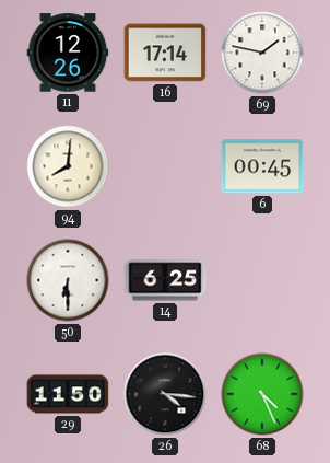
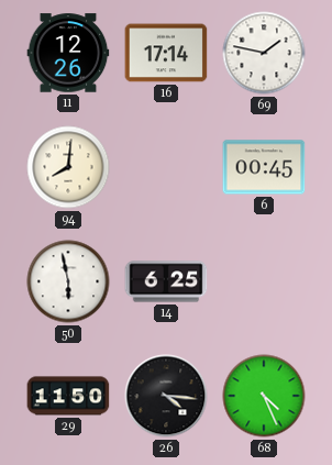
50: 6:30 -> 5:58 (68, 281)
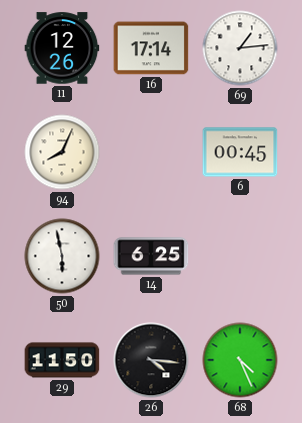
69: 1:47 -> 1:14 (240, 48)
94: 8:01 -> 8:04 (62, 152)
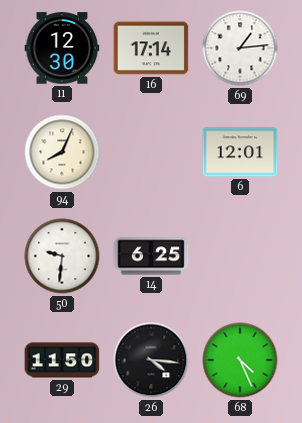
11: 12:26 -> 12:30 (62, 48)
6: 00:45 -> 12:01 (240, 152)
50: 5:58 -> 9:31 (62, 256)
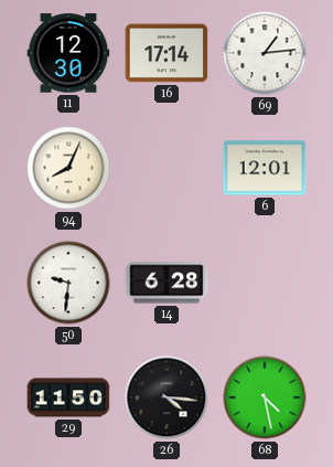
14: 6:25 -> 6:28 (166, 283)
68: 4:26 -> 4:28 (265, 397)
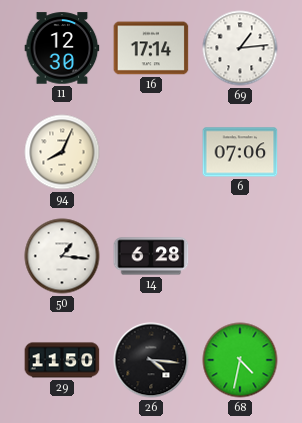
6: 12:01 -> 07:06 (240, 152)
50: 9:31 -> 1:16 (62, 256)
68: 4:28 -> 4:32 (240, 360)
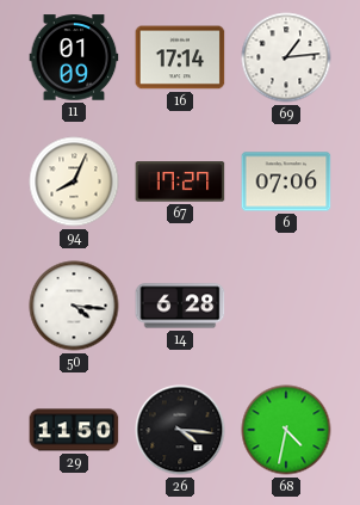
11: 12:30 -> 01:09 (74, 57)
67: none -> 17:27 (180, 181)
50: 1:16 -> 4:16 (74, 306)
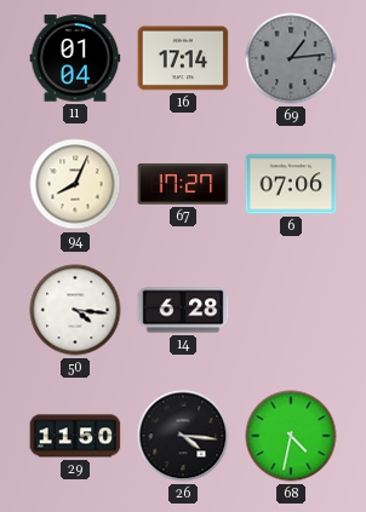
11: 01:09 -> 01:04 (75, 58)
69 dial: white -> grey (291, 58)
